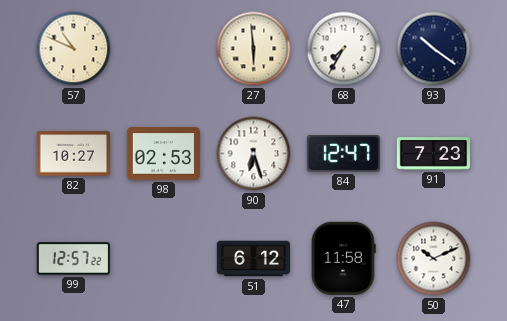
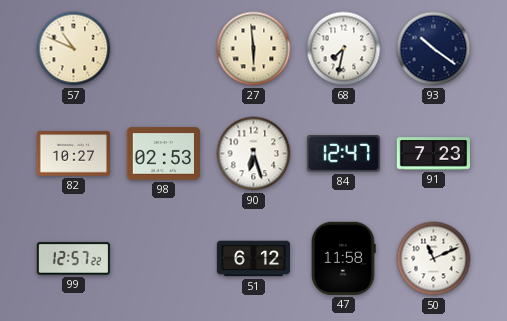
68: 7:35 -> 7:32 (344, 49)
50: 10:11 -> 11:11 (434, 259)
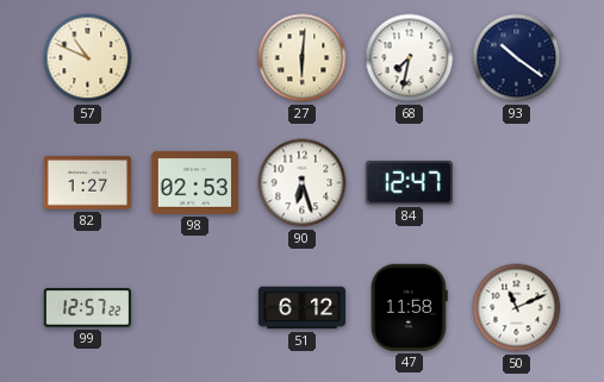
27: 5:59 -> 6:01 (303, 58)
82: 10:27 -> 1:27 (87, 183)
91: 7:23 -> none (433, 154)
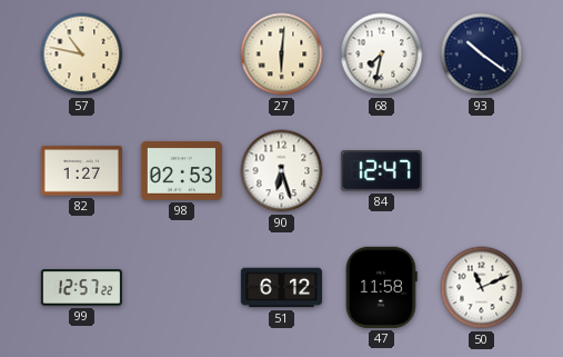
57: 10:49 -> 10:47 (82, 54)
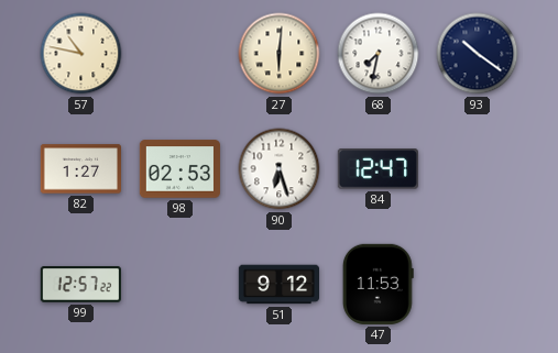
51: 6:12 -> 9:12 (278, 285)
47: 11:58 -> 11:53 (378, 284)
50: 11:11 -> none (482, 288)
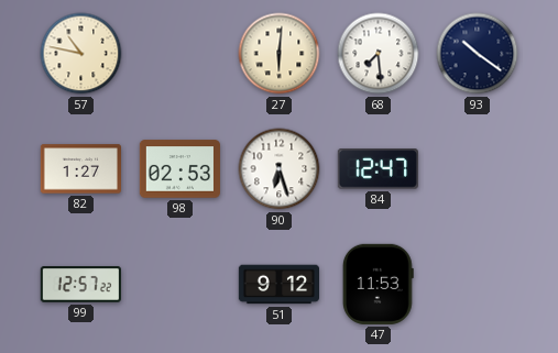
68: 7:32 -> 7:29 (379, 54)
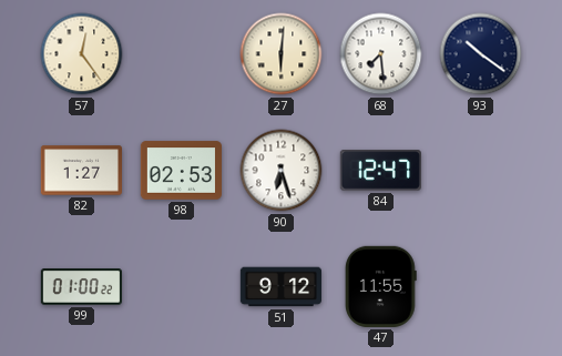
57: 10:47 -> 12:24 (82, 54)
99: 12:57 -> 01:00 (81, 287)
47: 11:53 -> 11:55 (380, 286)
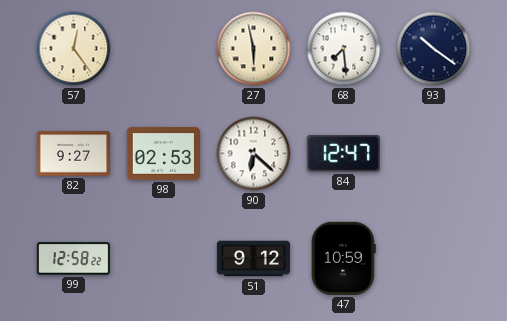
27: 6:01 -> 5:58 (254, 49)
82: 1:27 -> 9:27 (73, 154)
90: 6:27 -> 6:22 (254, 154)
99: 01:00 -> 12:58 (73, 259)
47: 11:55 -> 10:59 (343, 258)
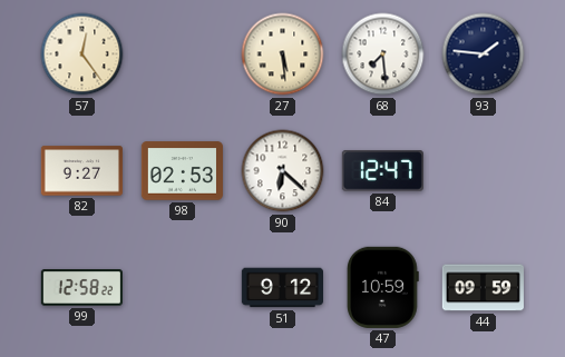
27: 5:58 -> 5:29 (283, 54)
93: 10:21 -> 1:46 (484, 54)
44: none -> 09:59 (483, 288)
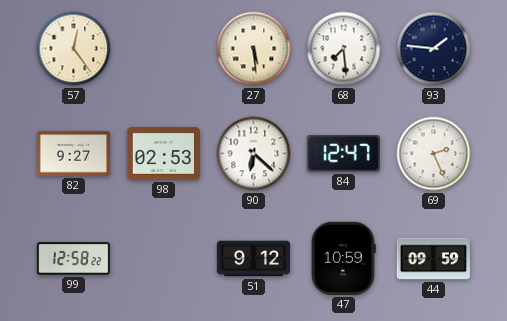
69: none -> 2:26 (434, 154)
